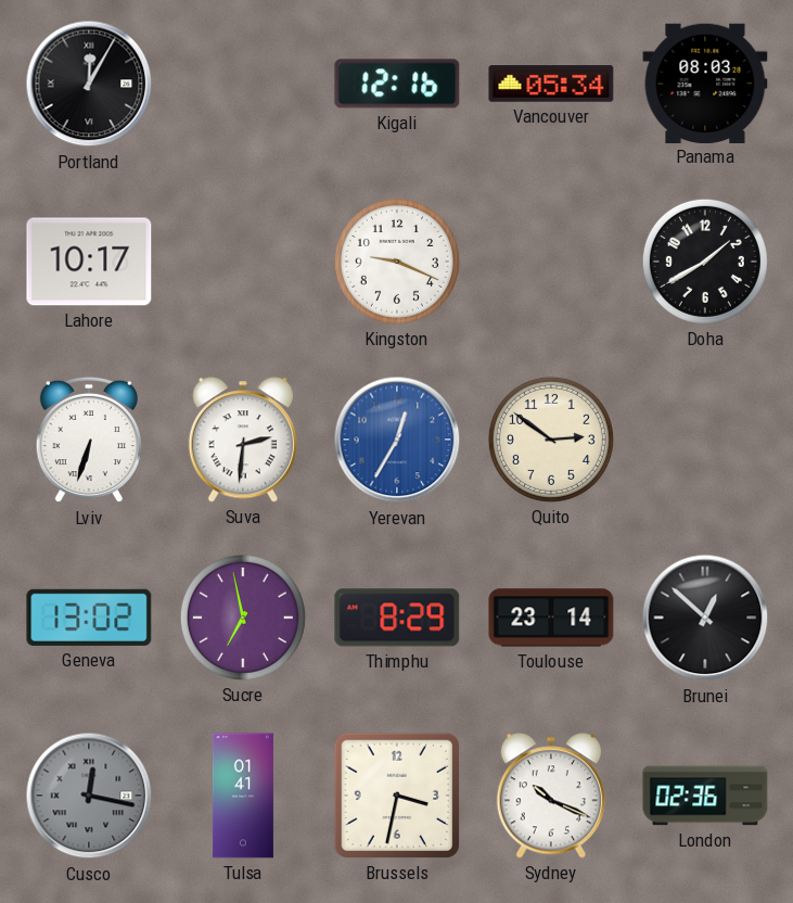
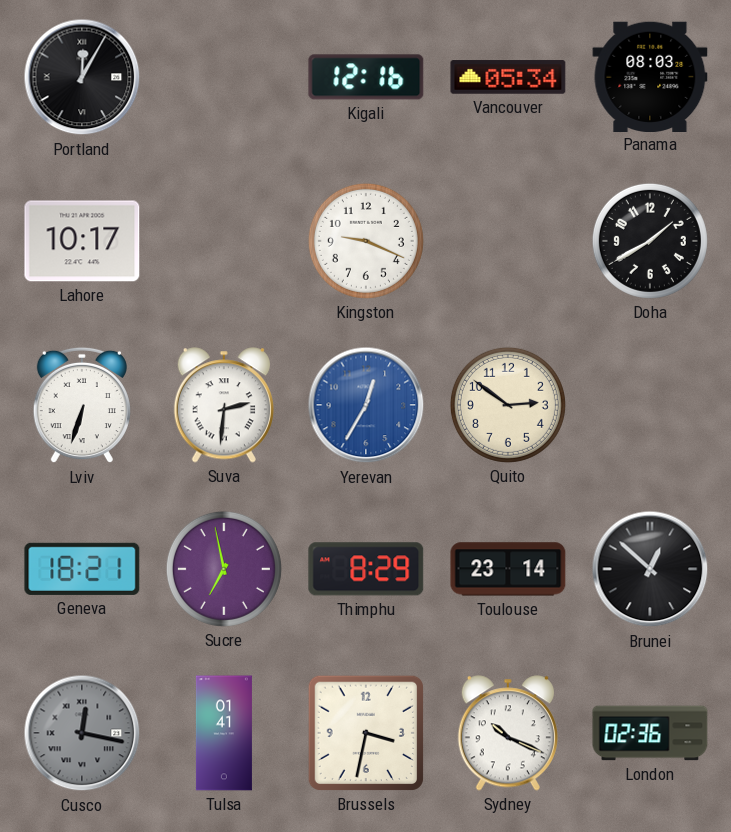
Geneva: 13:02 -> 18:21 (82, 569)
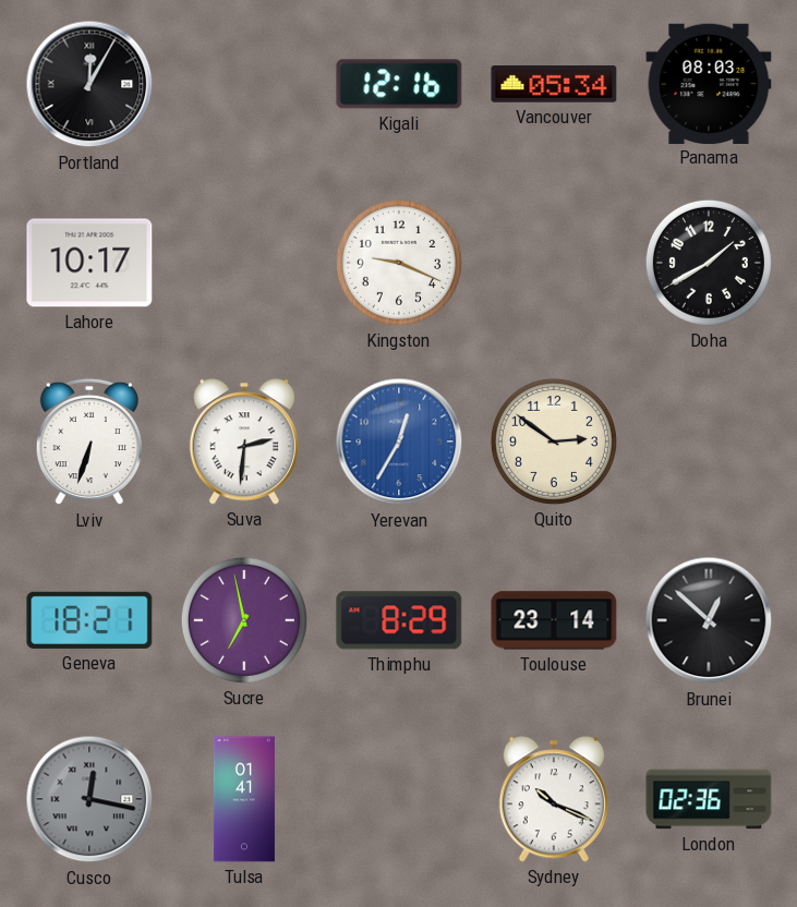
Brussels: 3:32 -> none (366, 733)
